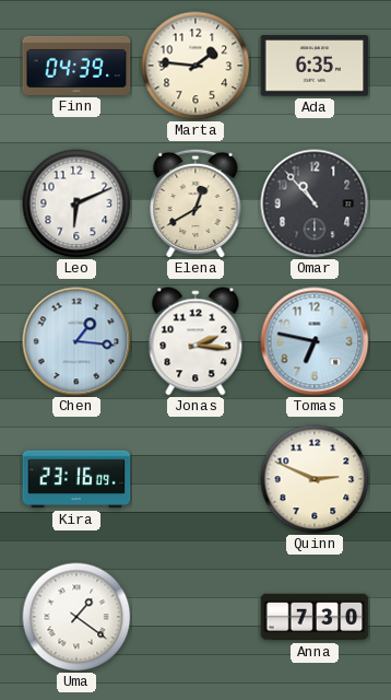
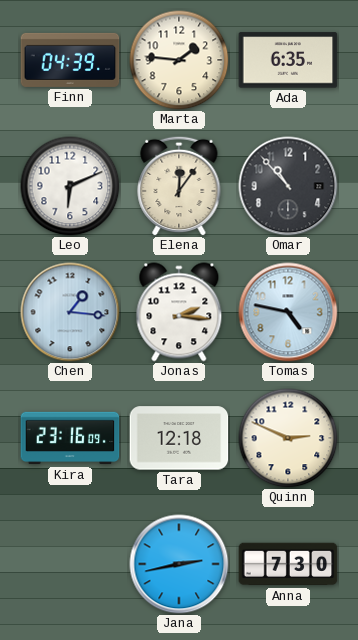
Elena: 12:40 -> 12:06 (179, 186)
Tomas: 6:47 -> 4:47 (288, 312)
Tara: none -> 12:18 (179, 438)
Uma: 1:21 -> none (76, 617)
Jana: none -> 2:43 (179, 564)
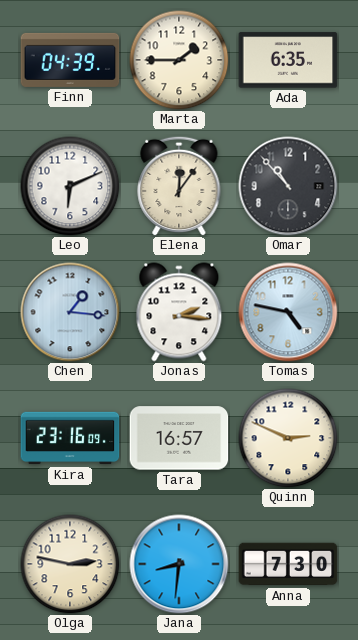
Marta: 1:46 -> 1:45 (179, 60)
Tara: 12:18 -> 16:57 (179, 438)
Olga: none -> 2:47 (70, 564)
Jana: 2:43 -> 8:31 (179, 564)
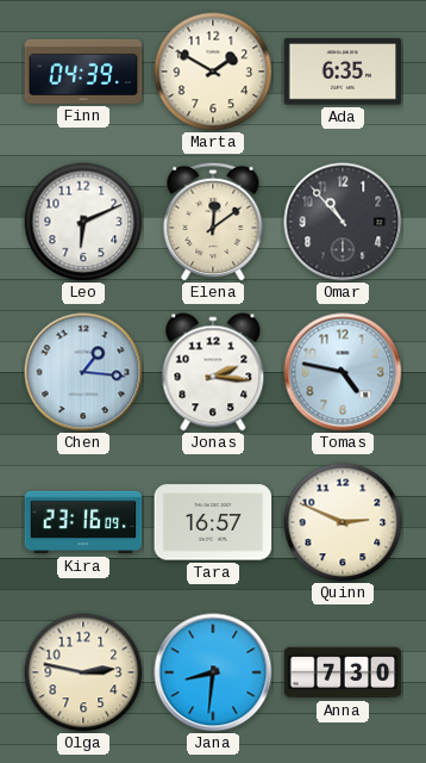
Marta: 1:45 -> 1:50 (213, 72)
Elena: 12:06 -> 12:09 (213, 222)
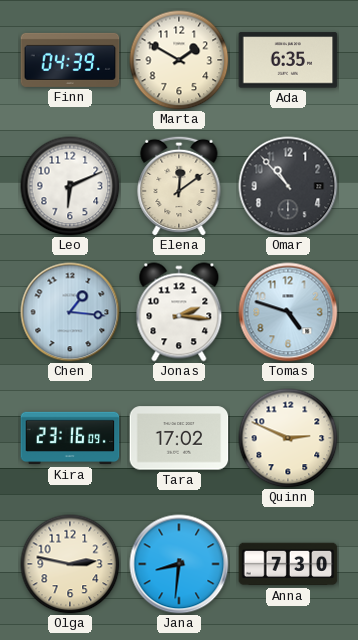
Tomas: 4:47 -> 4:48 (288, 312)
Tara: 16:57 -> 17:02 (179, 438)
